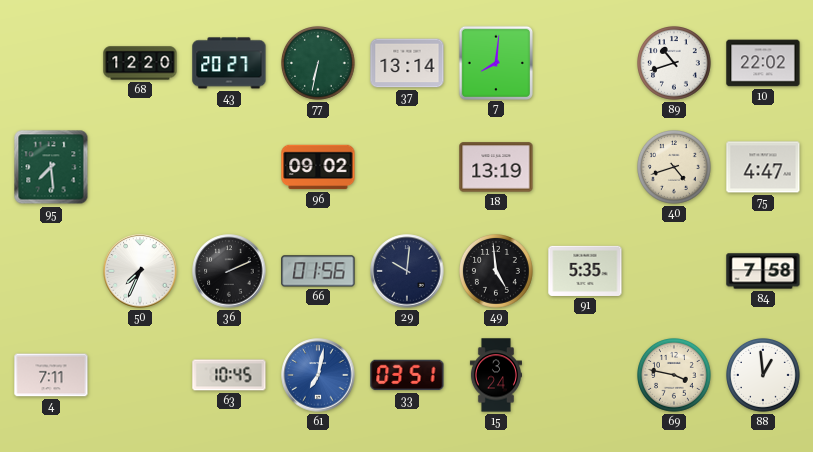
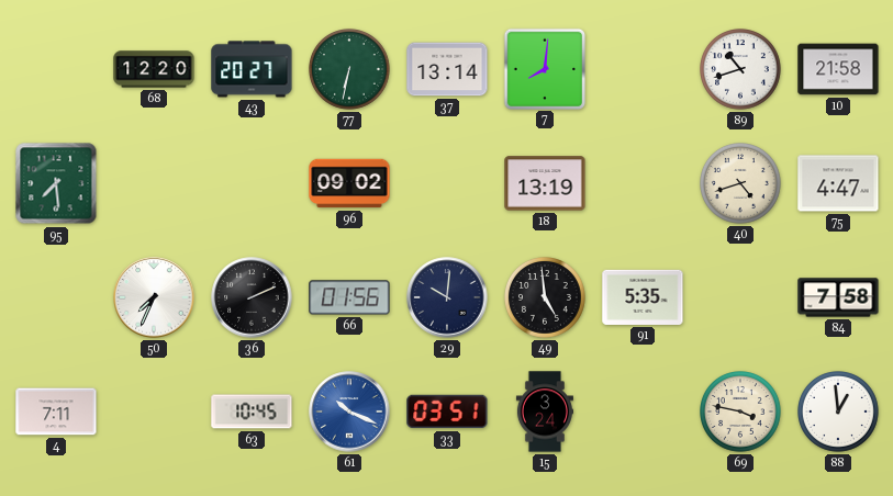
10: 22:02 -> 21:58 (838, 69)
61: 7:02 -> 10:19 (349, 412)
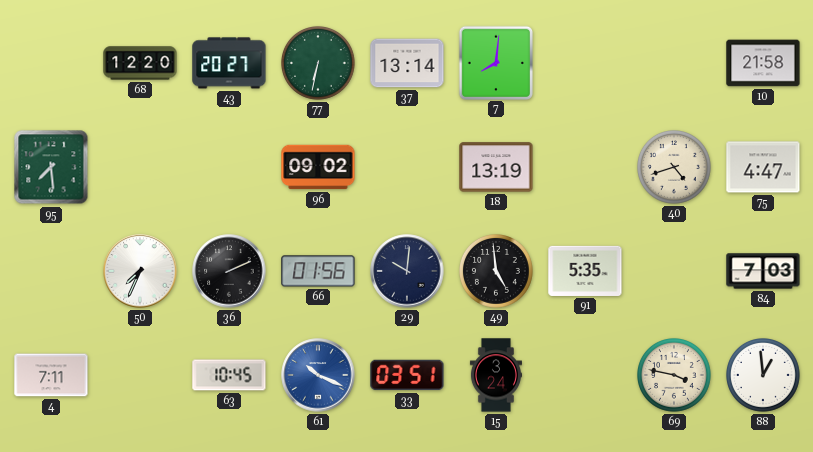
89: 10:42 -> none (741, 70)
84: 7:58 -> 7:03 (763, 271)
